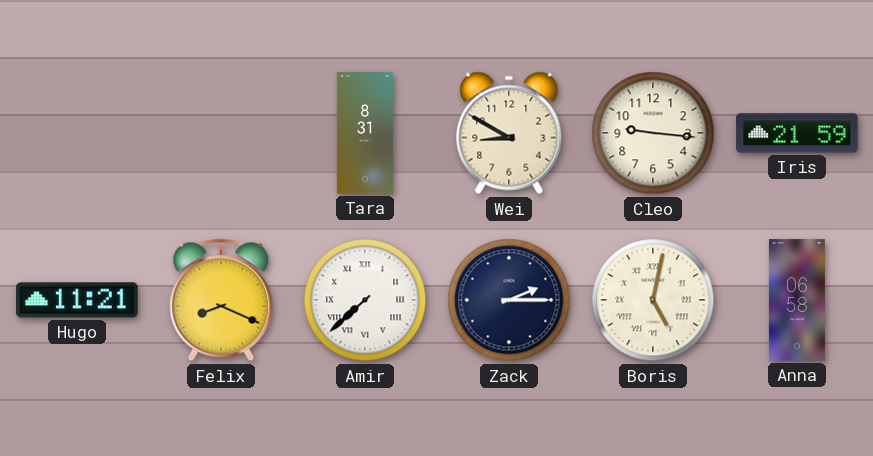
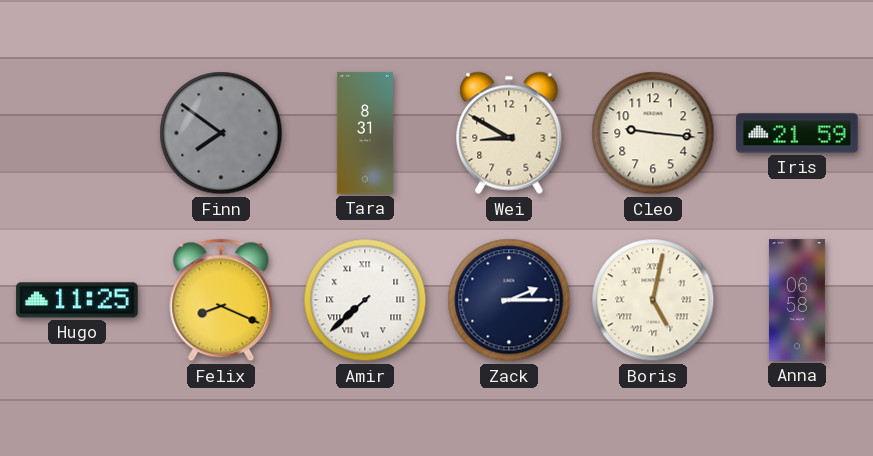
Finn: none -> 7:51 (221, 133)
Hugo: 11:21 -> 11:25 (77, 300)
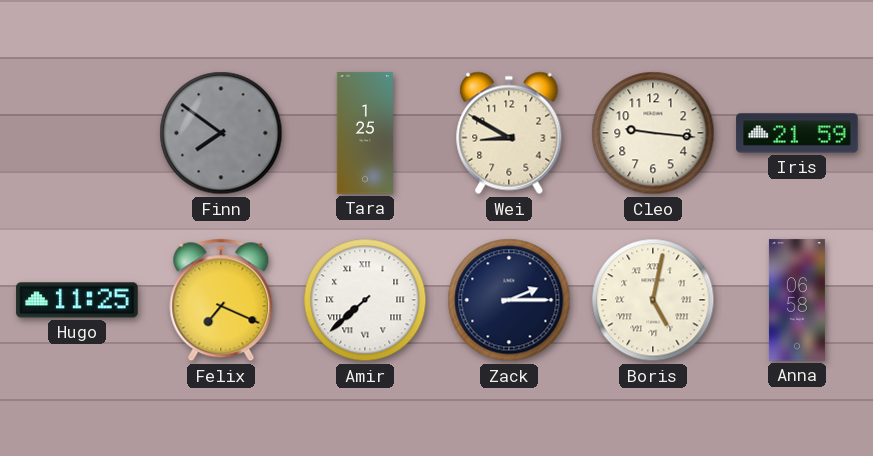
Tara: 8:31 -> 1:25 (365, 133)
Felix: 8:19 -> 7:19 (221, 300)
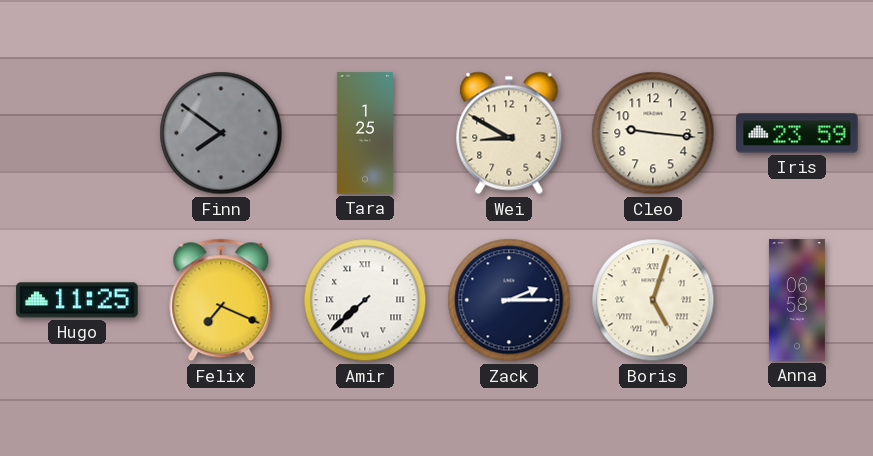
Iris: 21:59 -> 23:59 (797, 133)
Boris: 5:02 -> 5:03 (653, 300)
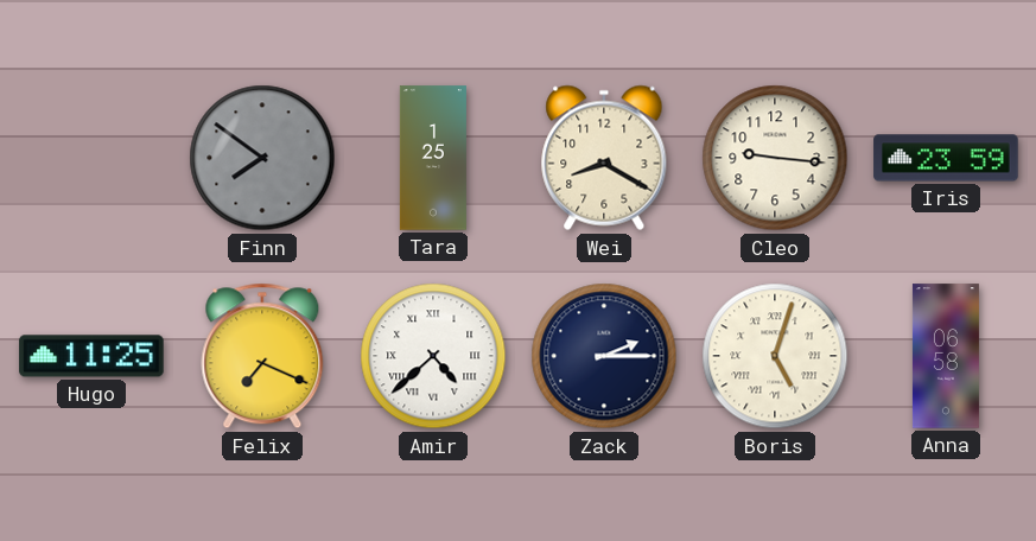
Wei: 8:50 -> 8:20 (604, 158)
Amir: 7:38 -> 4:38 (433, 356)
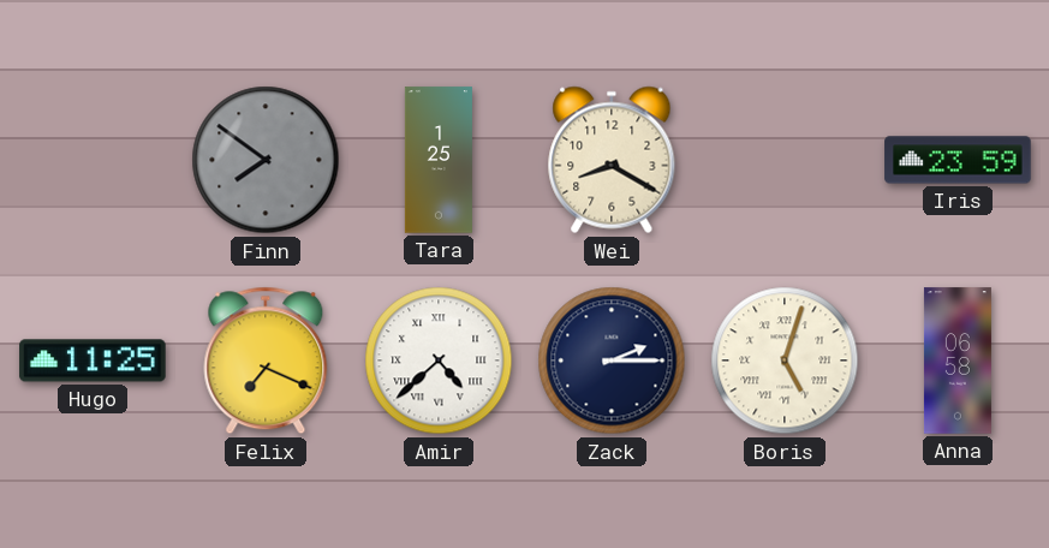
Cleo: 9:16 -> none (775, 158)
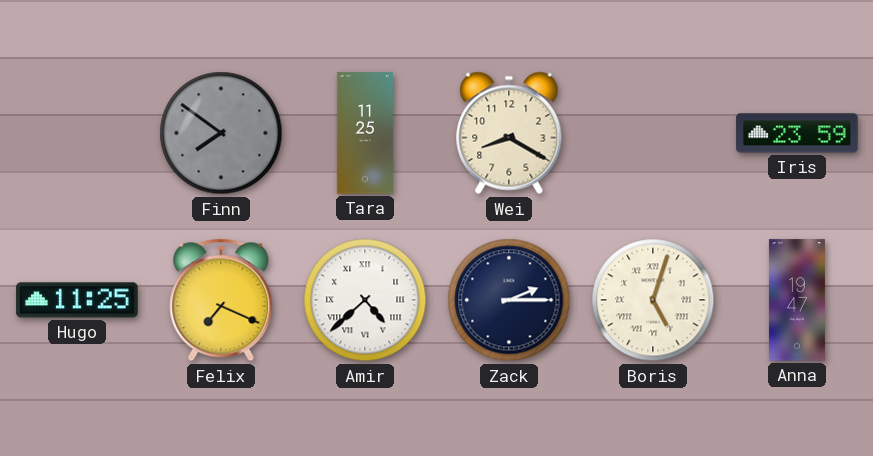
Tara: 1:25 -> 11:25 (365, 133)
Anna: 06:58 -> 19:47 (797, 300)
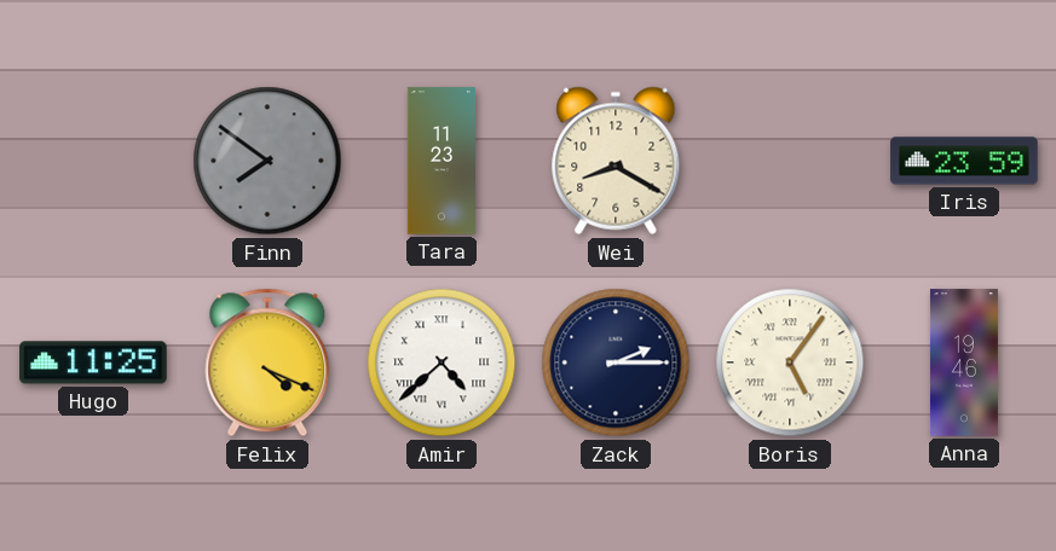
Tara: 11:25 -> 11:23 (442, 161)
Felix: 7:19 -> 4:19 (267, 362)
Boris: 5:03 -> 5:06 (790, 362)
Anna: 19:47 -> 19:46 (964, 362)
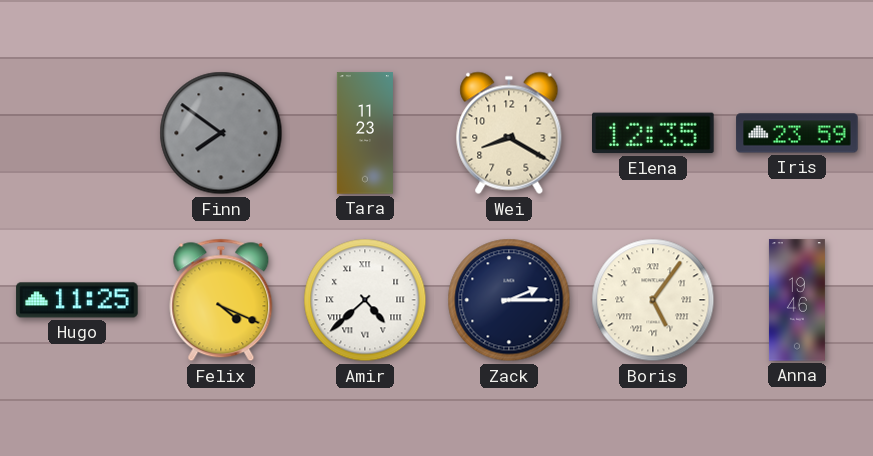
Elena: none -> 12:35 (654, 133)
